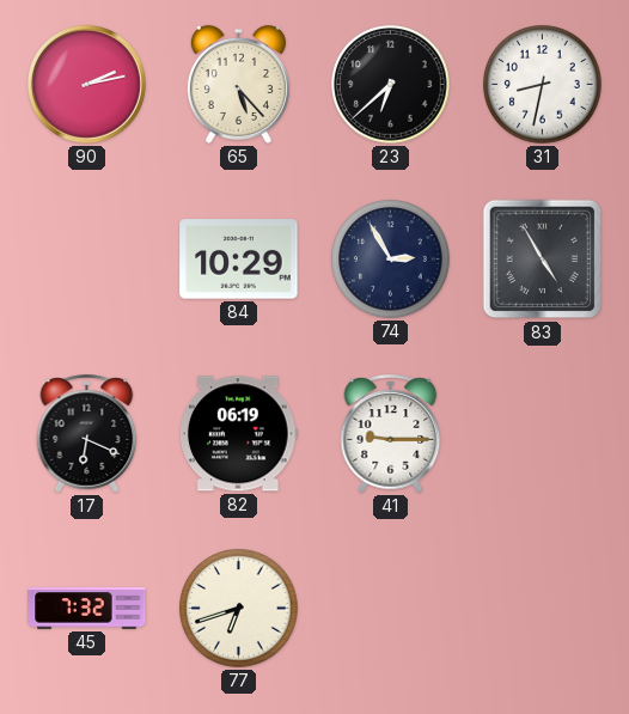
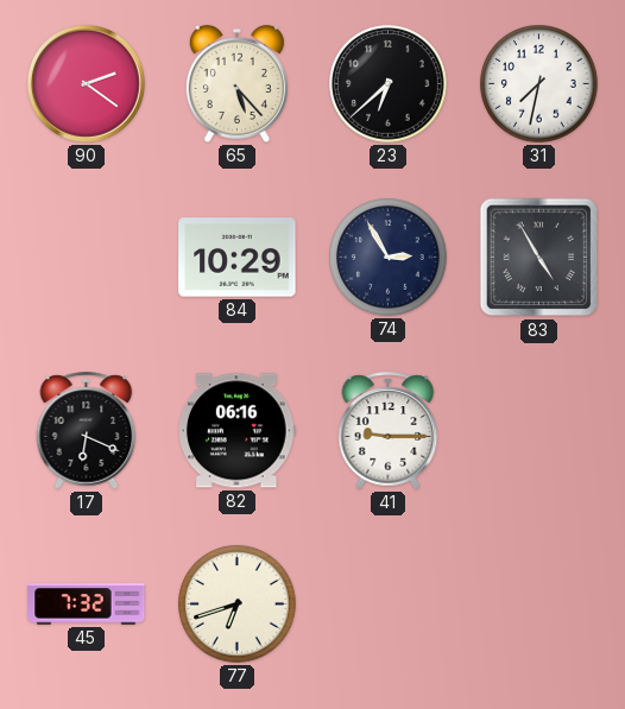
90: 2:13 -> 2:21 (86, 83)
31: 8:32 -> 7:32 (539, 84)
82: 06:19 -> 06:16 (238, 431)
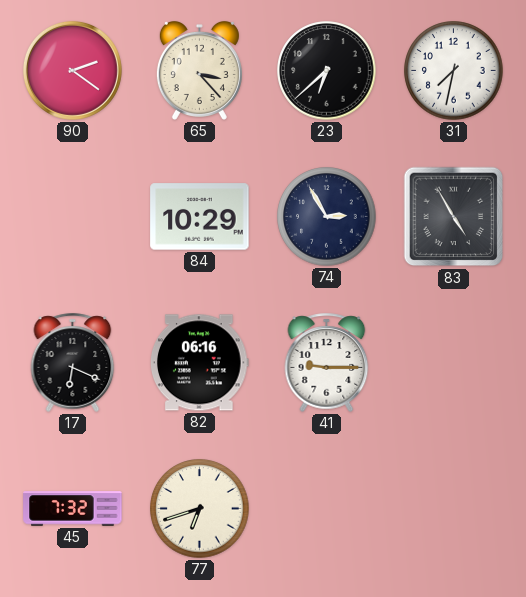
65: 5:23 -> 3:23 (199, 70)
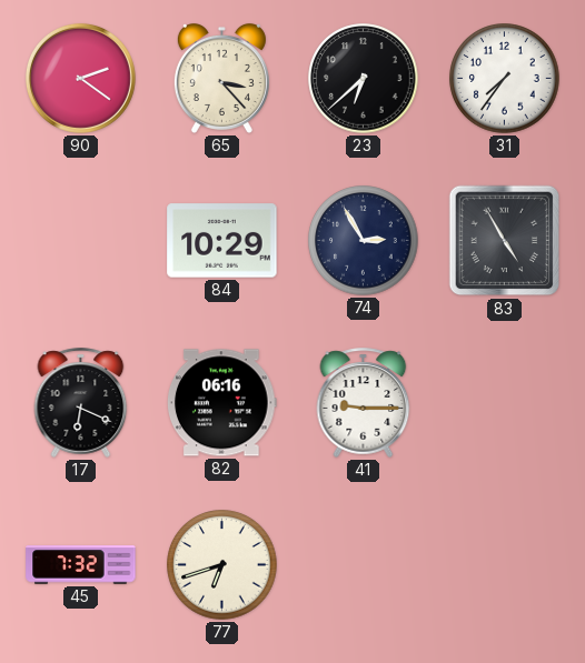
31: 7:32 -> 7:36 (505, 79)
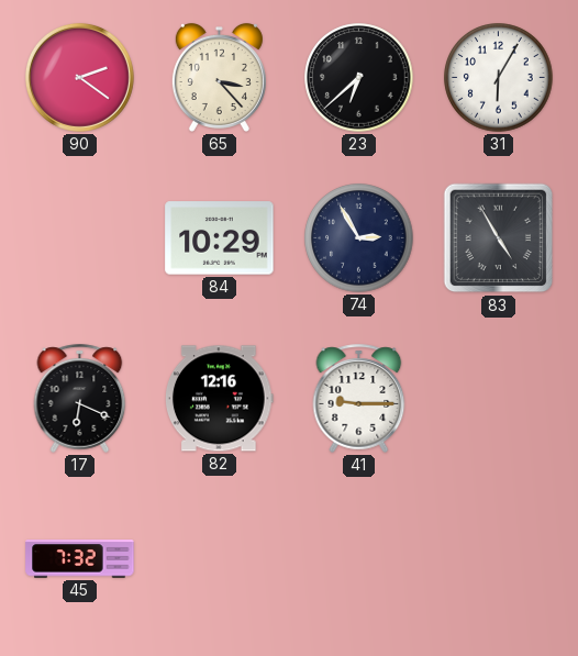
31: 7:36 -> 6:05 (499, 78)
82: 06:16 -> 12:16 (220, 399)
77: 6:42 -> none (222, 565)
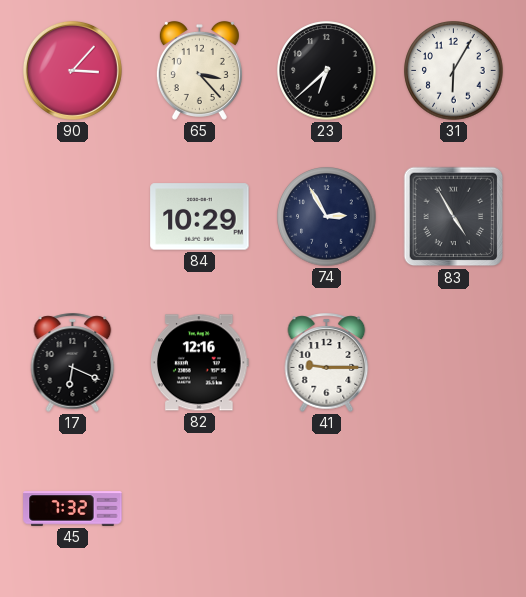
90: 2:21 -> 3:07 (72, 70)
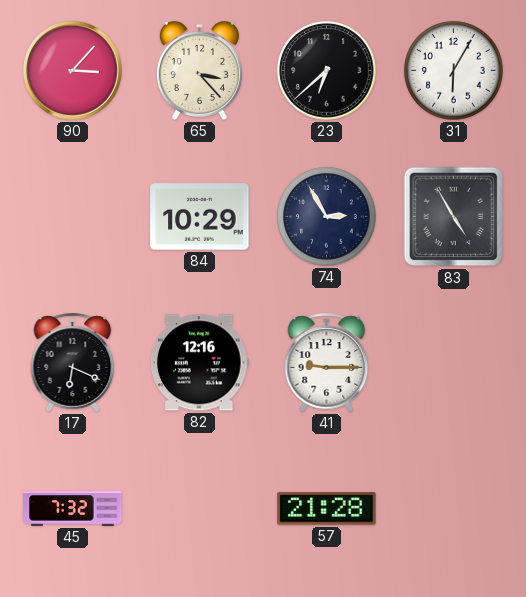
57: none -> 21:28 (327, 509)
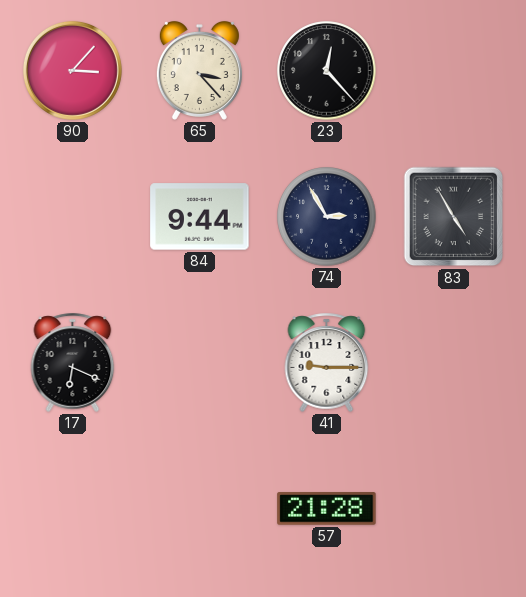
23: 6:38 -> 12:23 (327, 71)
31: 6:05 -> none (454, 71)
84: 10:29 -> 9:44 (200, 217)
82: 12:16 -> none (200, 363)
45: 7:32 -> none (73, 509)
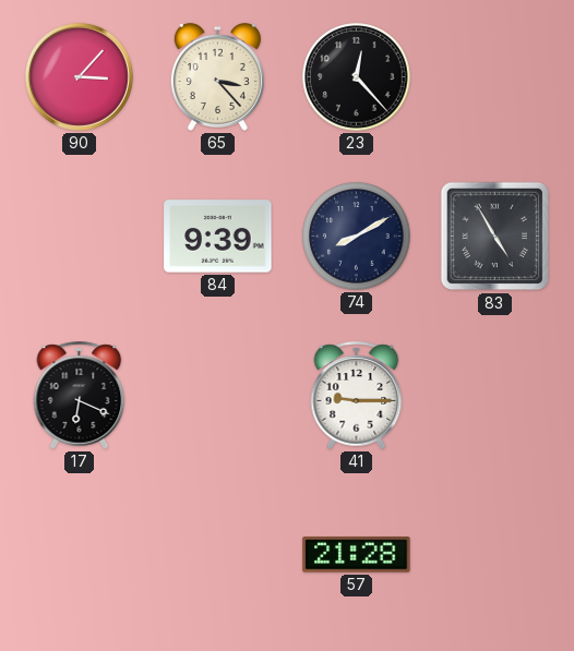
84: 9:44 -> 9:39 (218, 237)
74: 2:55 -> 8:10 (357, 237)
